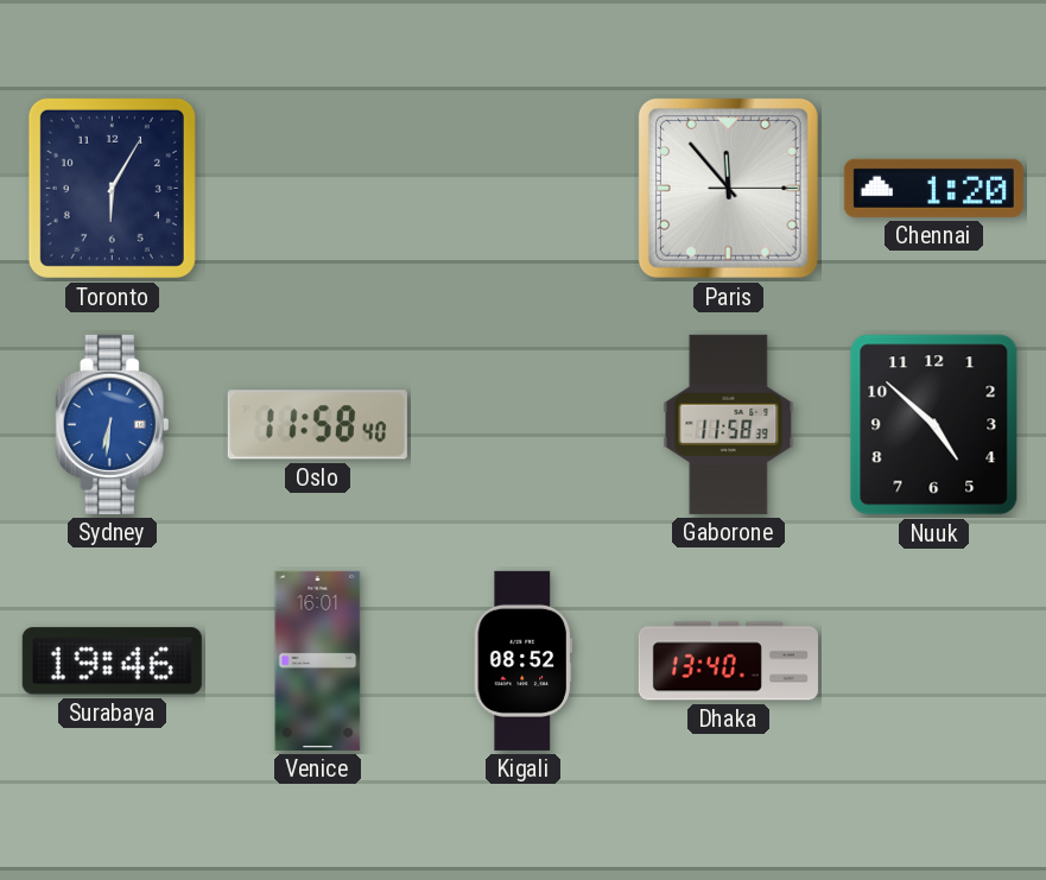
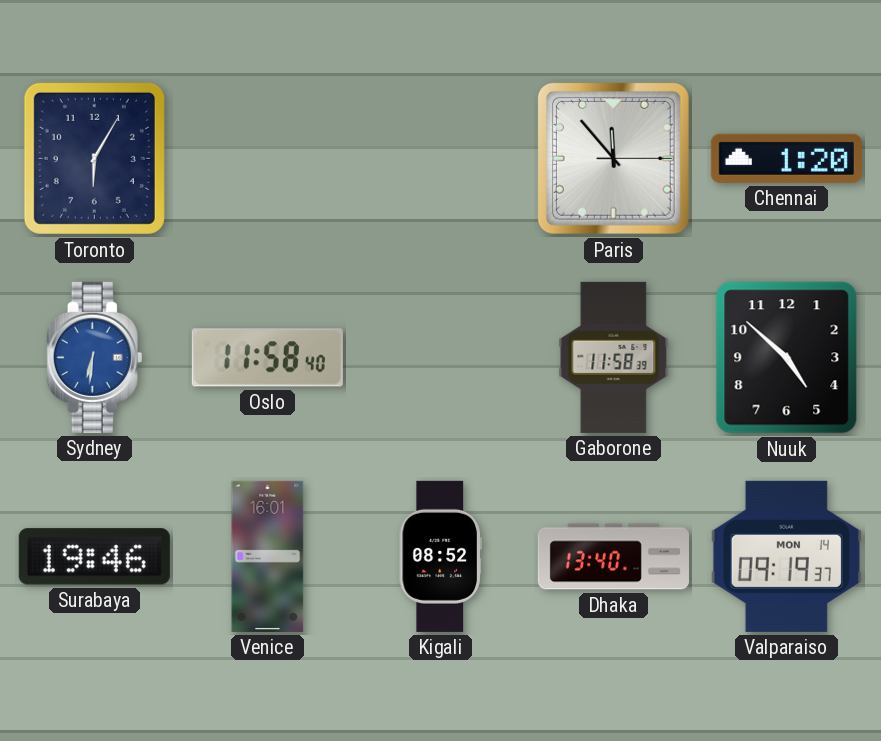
Valparaiso: none -> 09:19 (786, 556)
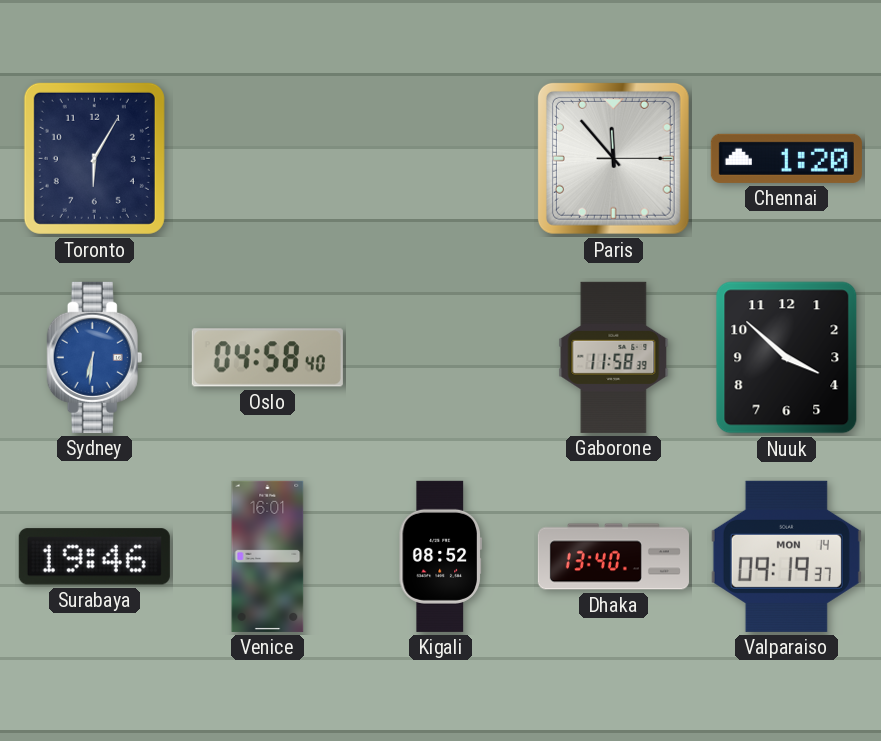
Oslo: 11:58 -> 04:58 (267, 358)
Nuuk: 4:52 -> 3:52 (787, 358)
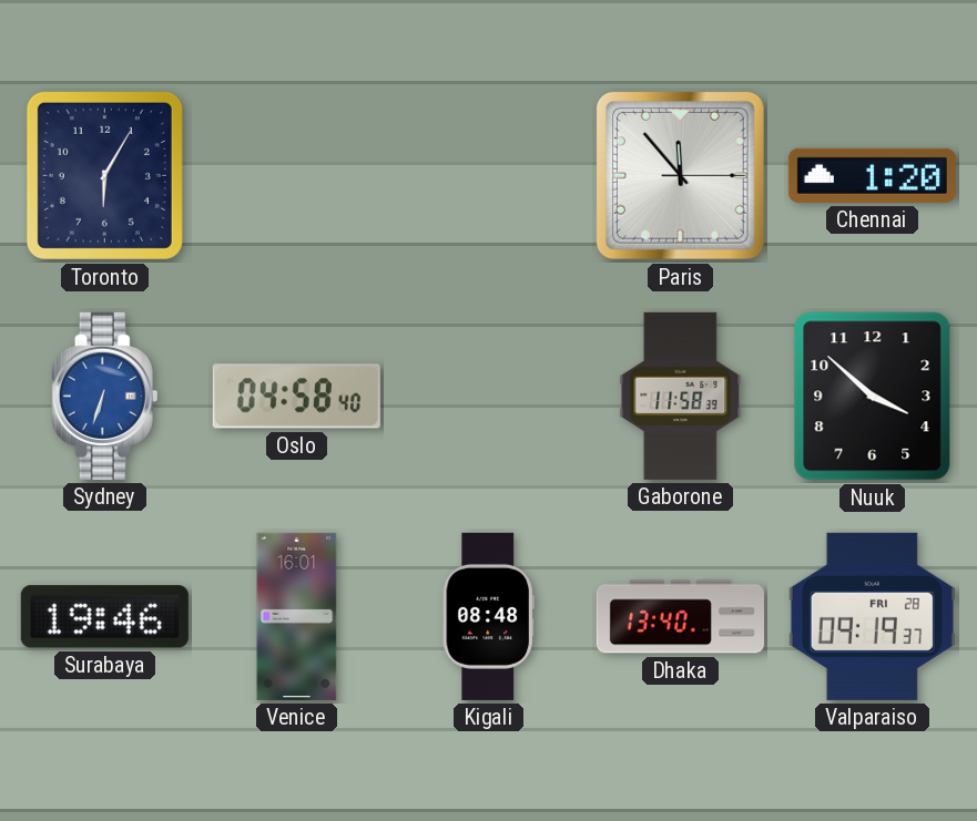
Sydney: 6:31 -> 6:33 (105, 396)
Kigali: 08:52 -> 08:48 (488, 616)
Valparaiso date: MON 14 -> FRI 28 (872, 616)
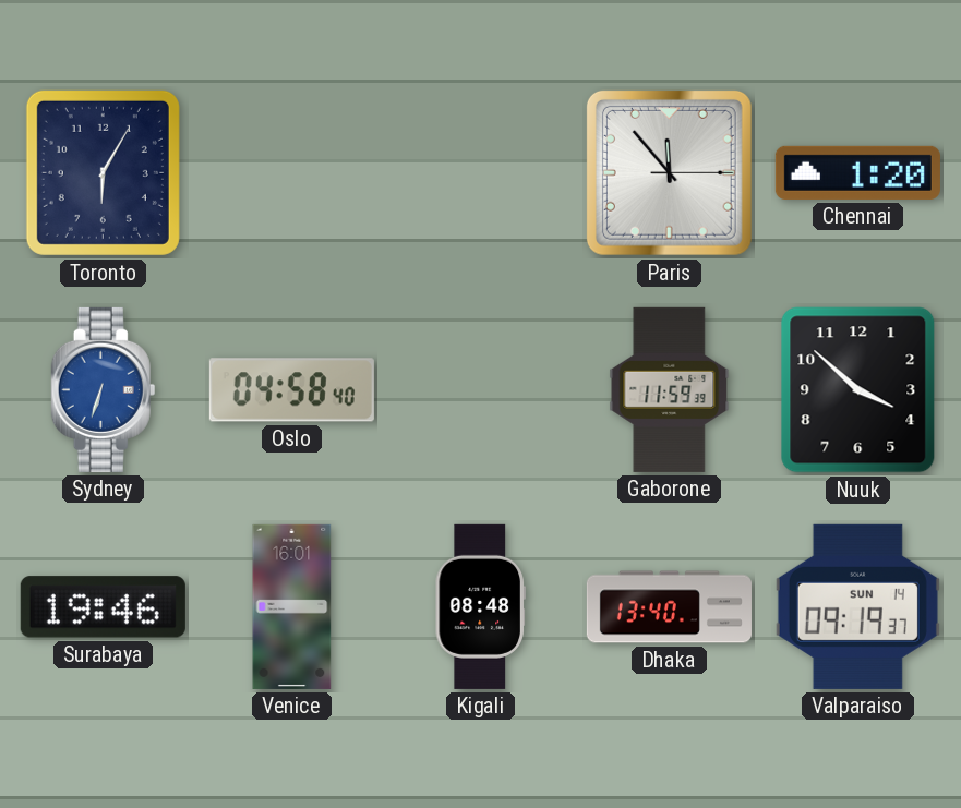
Gaborone: 11:58 -> 11:59 (670, 389)
Valparaiso date: FRI 28 -> SUN 14 (857, 606)
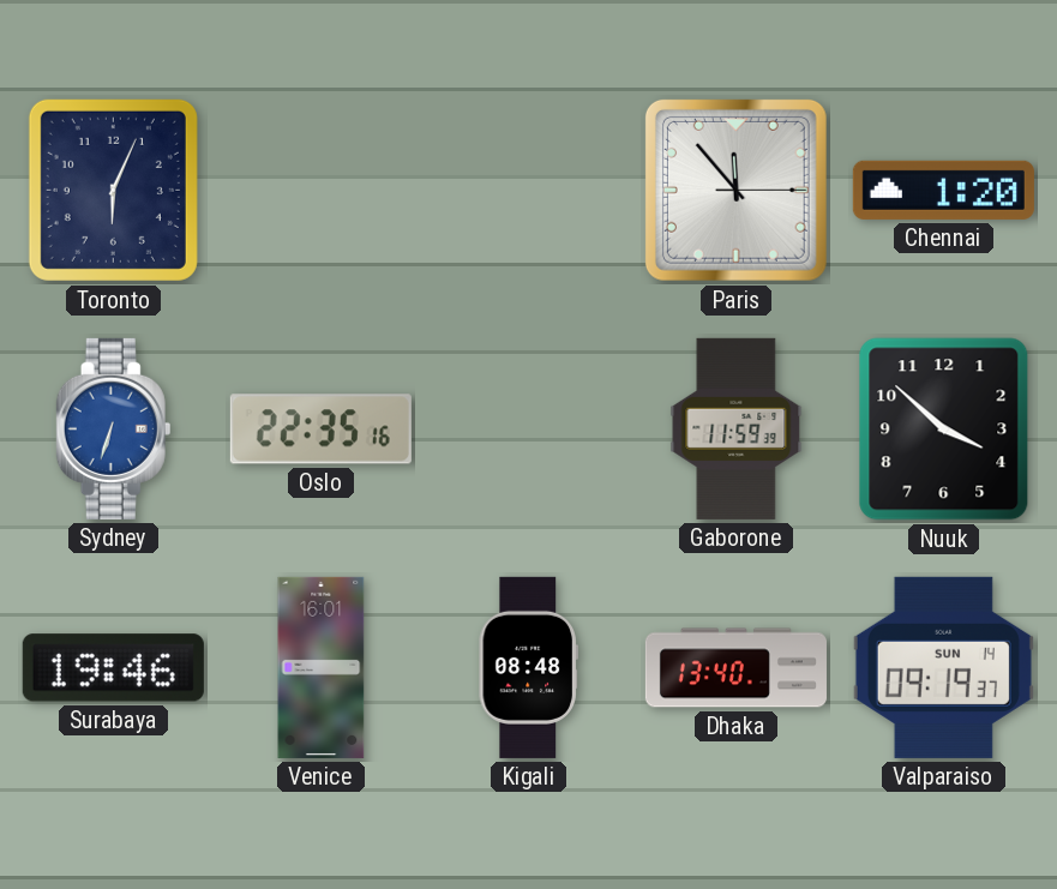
Toronto: 6:05 -> 6:04 (113, 190)
Oslo: 04:58 -> 22:35 (320, 430)
